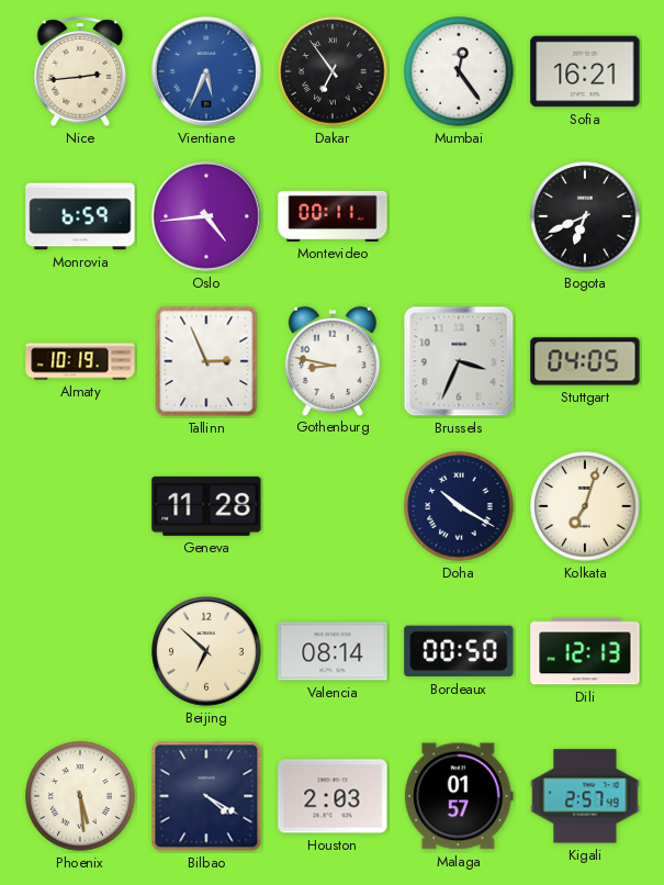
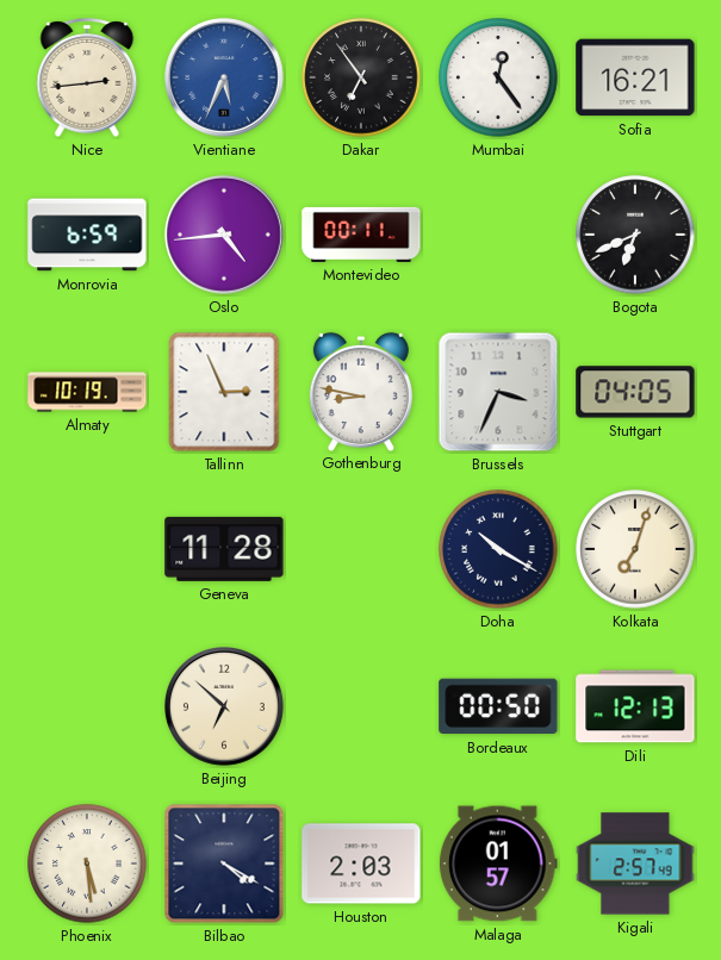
Valencia: 08:14 -> none (333, 651)
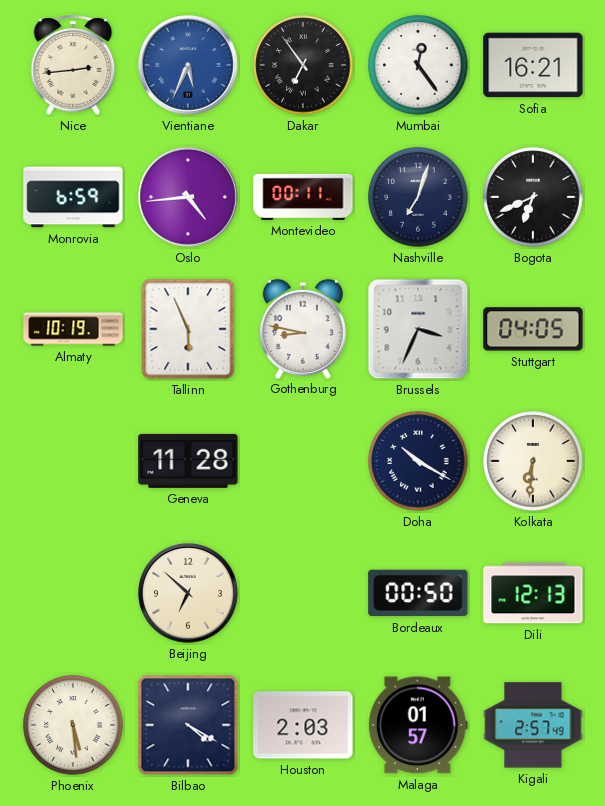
Nashville: none -> 7:03 (418, 197)
Tallinn: 2:56 -> 5:56 (188, 329)
Kolkata: 7:03 -> 6:31 (533, 461)
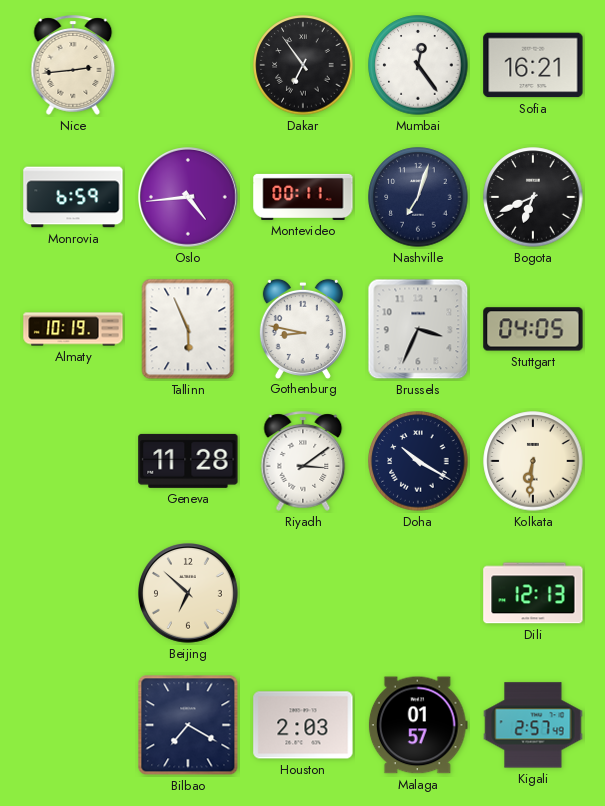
Vientiane: 5:34 -> none (189, 66)
Riyadh: none -> 3:09 (303, 461)
Bordeaux: 00:50 -> none (418, 593)
Phoenix: 5:29 -> none (73, 725)
Bilbao: 4:20 -> 7:20 (188, 725)
